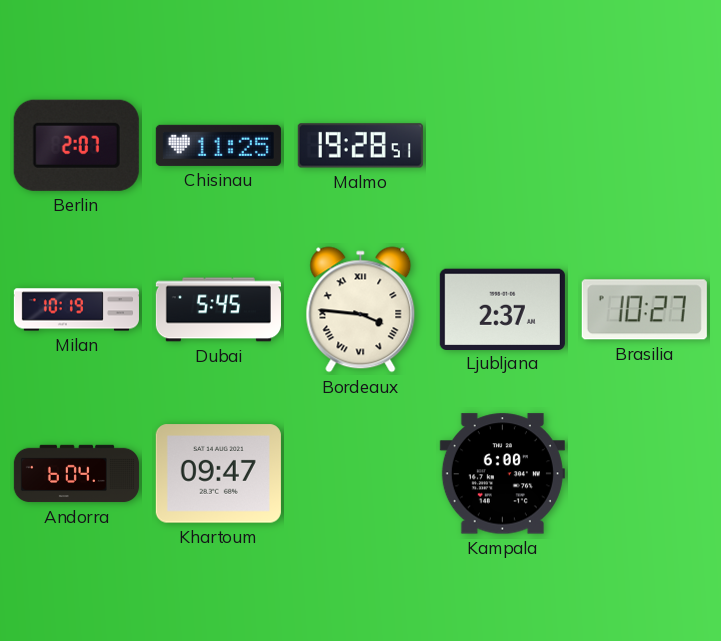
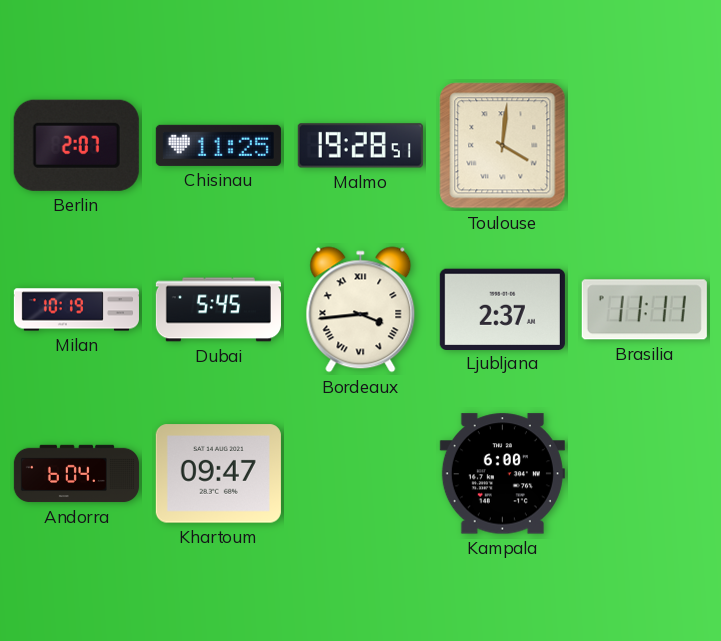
Toulouse: none -> 4:01 (503, 146)
Bordeaux: 3:46 -> 3:44 (361, 310)
Brasilia: 10:27 -> 11:11 (644, 310)
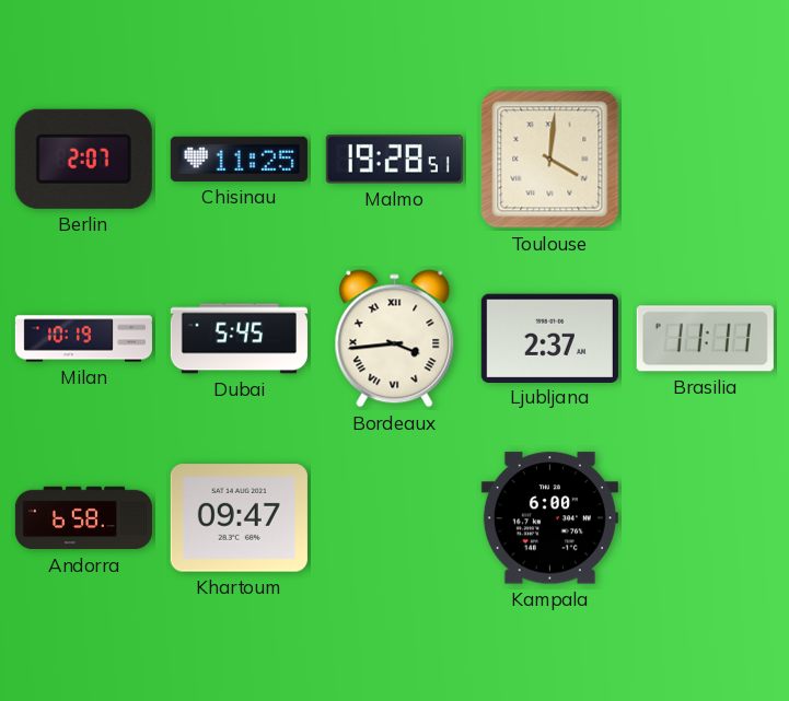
Andorra: 6:04 -> 6:58 (83, 518)
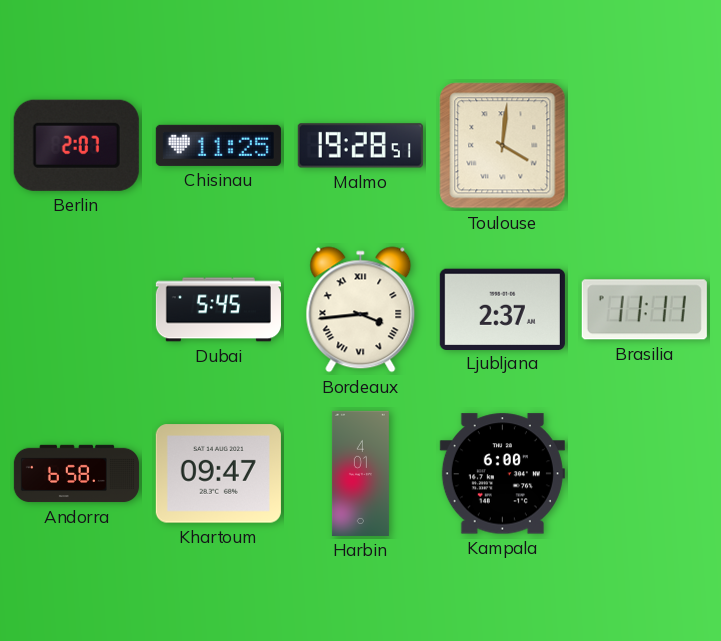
Milan: 10:19 -> none (83, 339)
Harbin: none -> 4:01 (360, 473)
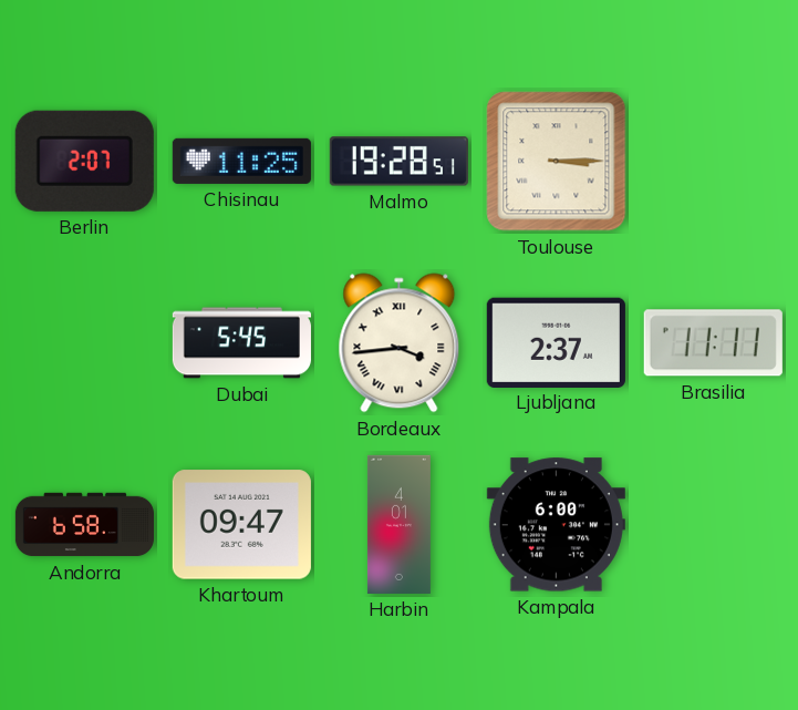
Toulouse: 4:01 -> 3:15 (557, 162)
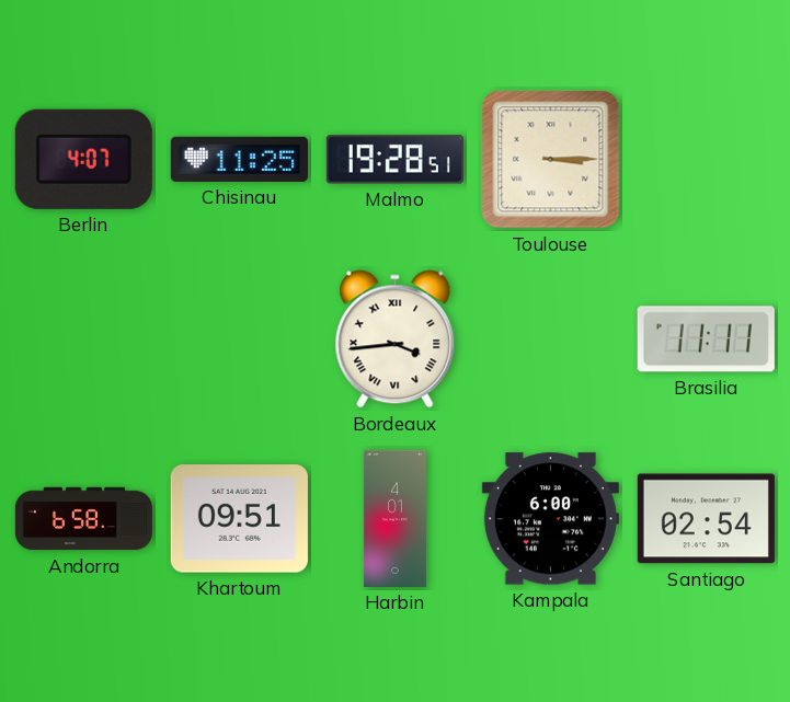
Berlin: 2:07 -> 4:07 (83, 159)
Dubai: 5:45 -> none (241, 343)
Ljubljana: 2:37 -> none (556, 342)
Khartoum: 09:47 -> 09:51 (239, 519)
Santiago: none -> 02:54 (706, 519)
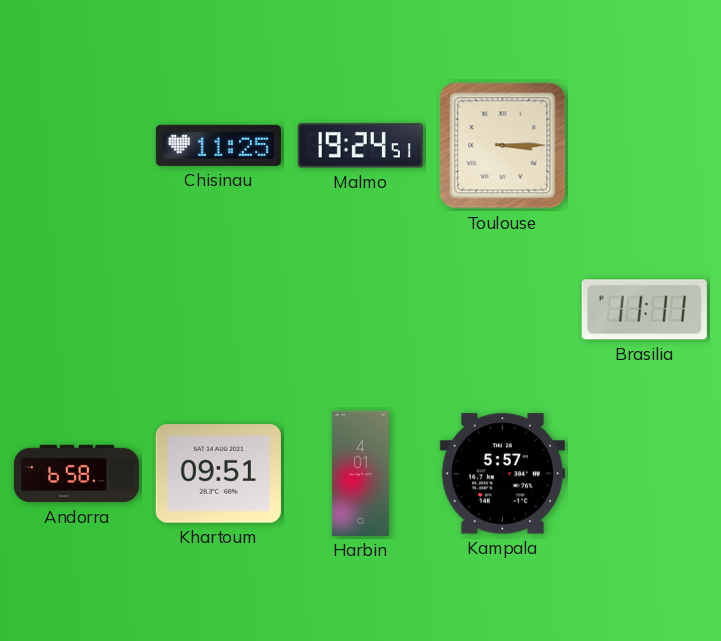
Berlin: 4:07 -> none (83, 159)
Malmo: 19:28 -> 19:24 (360, 146)
Bordeaux: 3:44 -> none (396, 340)
Kampala: 6:00 -> 5:57 (502, 474)
Santiago: 02:54 -> none (706, 519)
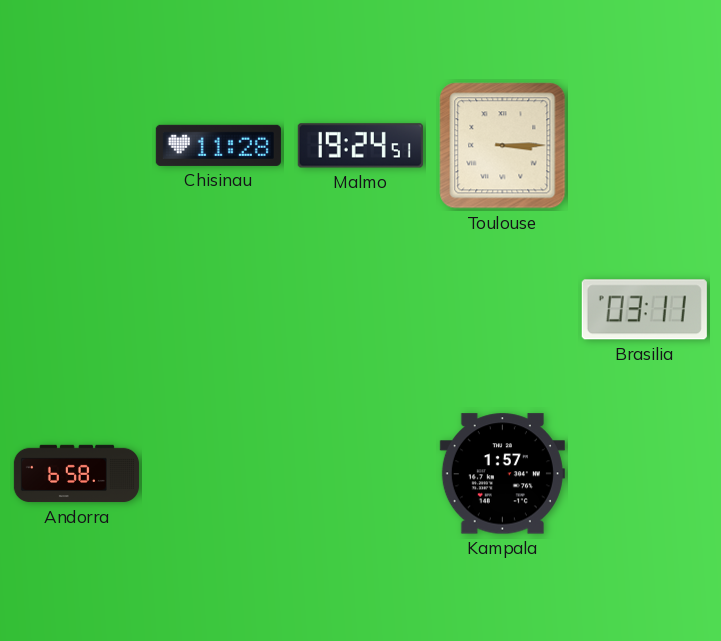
Chisinau: 11:25 -> 11:28 (218, 145)
Brasilia: 11:11 -> 03:11 (644, 310)
Khartoum: 09:51 -> none (218, 474)
Harbin: 4:01 -> none (360, 473)
Kampala: 5:57 -> 1:57 (502, 474)
